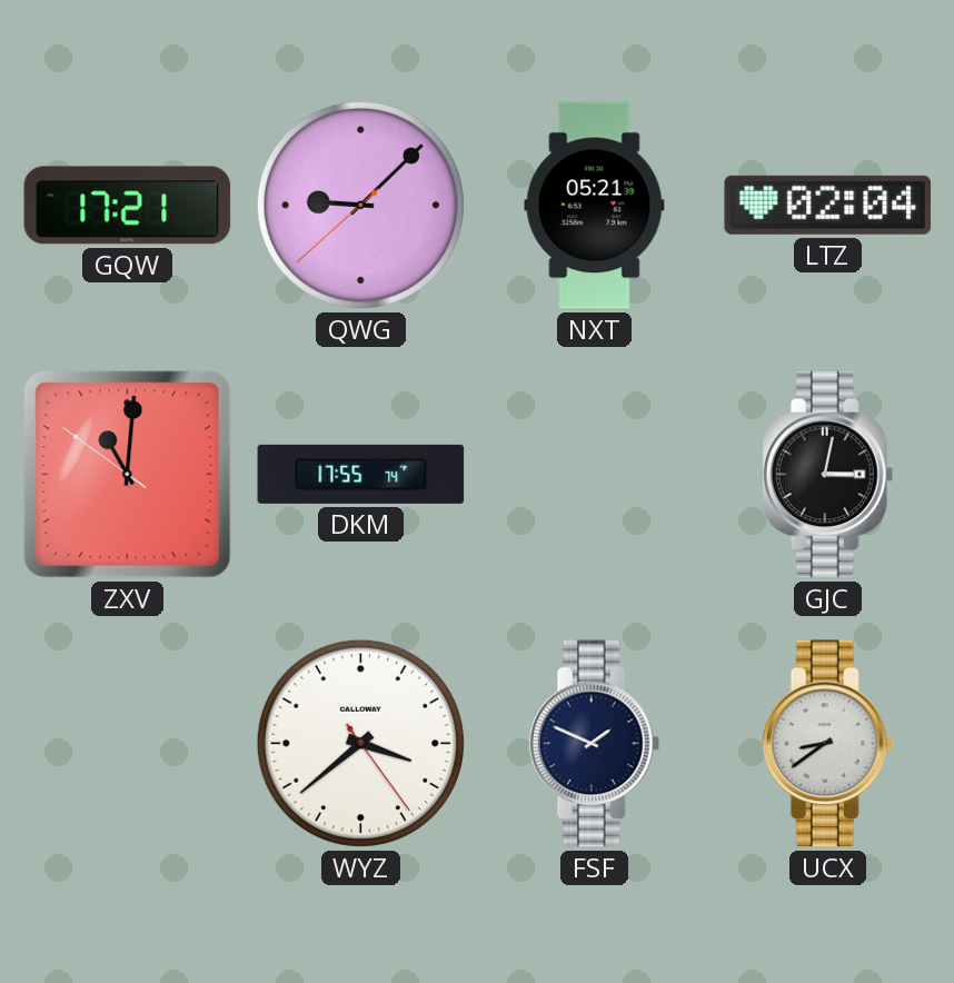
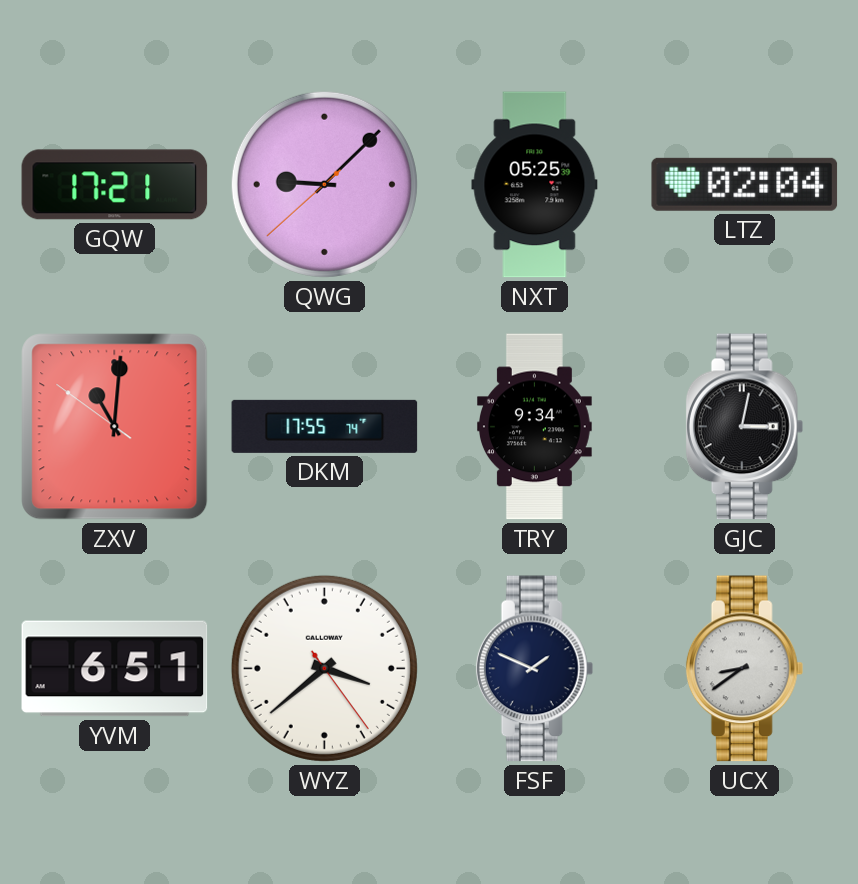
NXT: 05:21 -> 05:25 (535, 185)
TRY: none -> 9:34 (535, 427)
YVM: none -> 6:51 (115, 669)
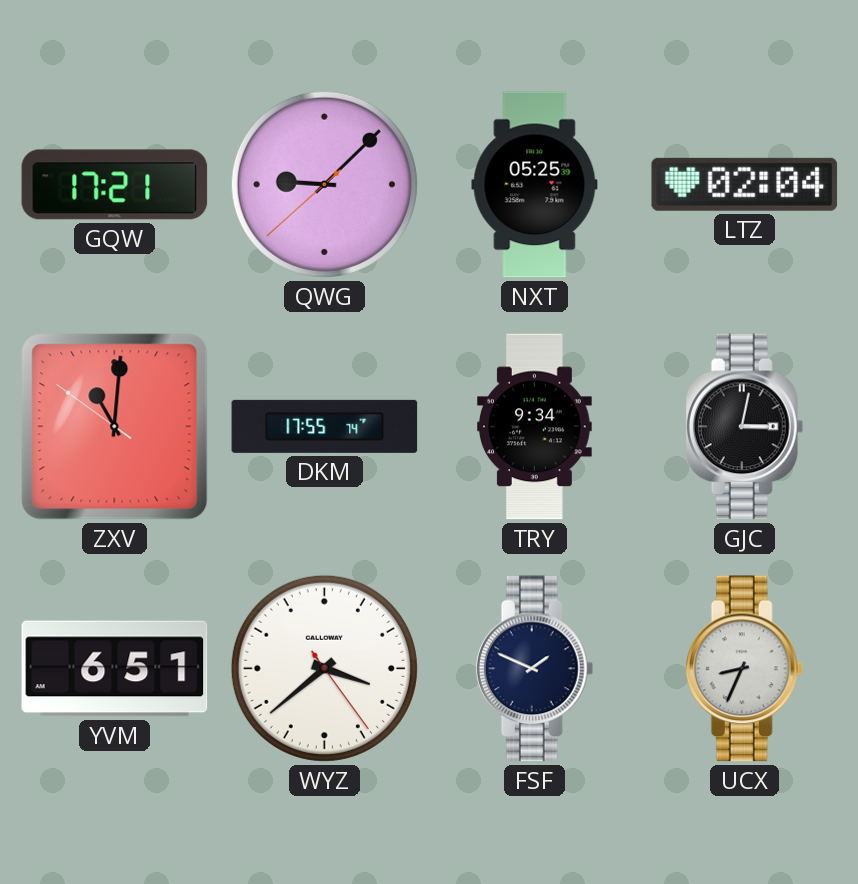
UCX: 8:39 -> 8:34 (745, 669)
